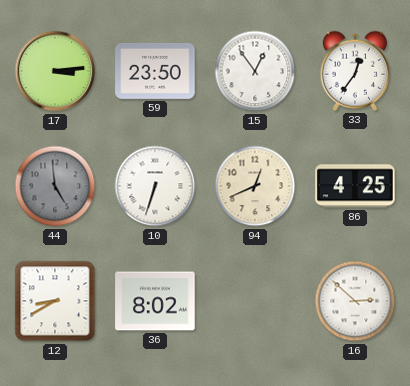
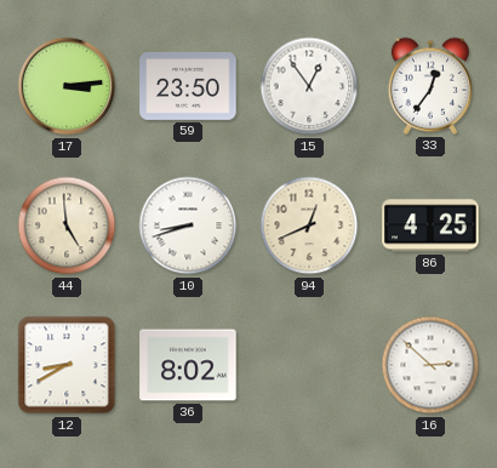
44 dial: grey -> cream (67, 226)
10: 6:33 -> 8:42 (188, 226)
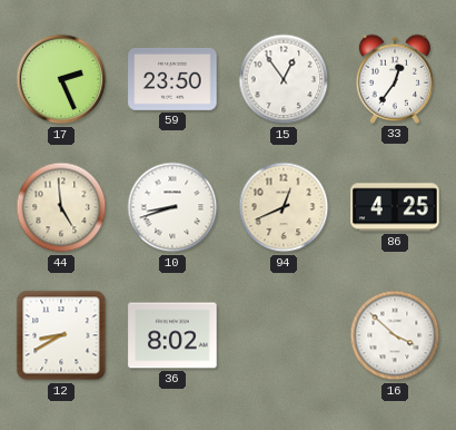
17: 3:14 -> 2:26 (61, 79)
16: 2:52 -> 3:52 (395, 335)
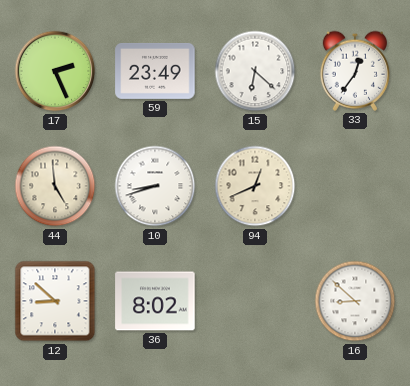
59: 23:50 -> 23:49 (155, 71)
15: 12:54 -> 6:22 (255, 71)
86: 4:25 -> none (395, 207)
12: 8:40 -> 8:52 (55, 301)
16: 3:52 -> 8:52 (355, 301)
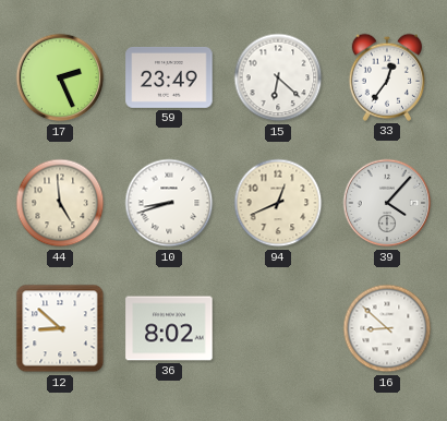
39: none -> 4:07 (387, 203)
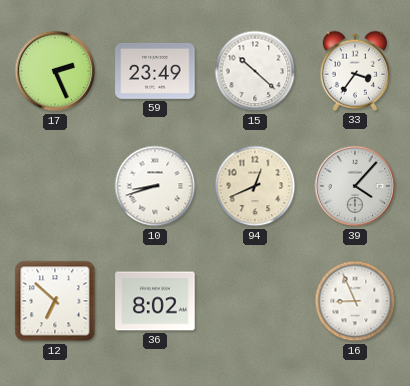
15: 6:22 -> 10:22 (255, 71)
33: 12:36 -> 3:36 (354, 71)
44: 4:59 -> none (60, 203)
12: 8:52 -> 6:52 (55, 301)
16: 8:52 -> 8:56 (355, 301)
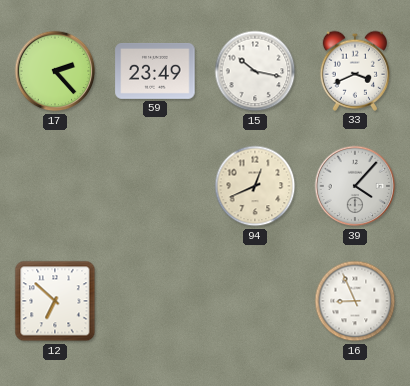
17: 2:26 -> 2:23 (55, 71)
15: 10:22 -> 10:17 (255, 71)
33: 3:36 -> 3:41 (354, 71)
10: 8:42 -> none (155, 186)
36: 8:02 -> none (155, 301)
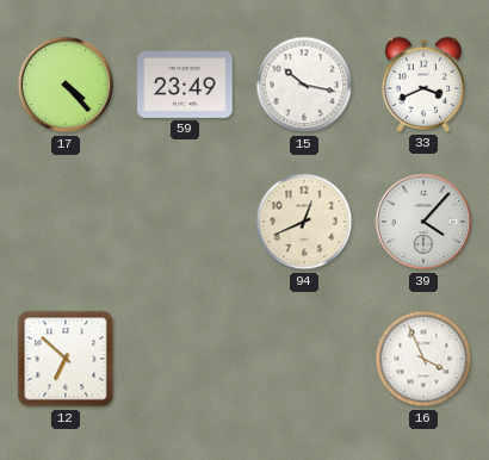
17: 2:23 -> 4:23 (66, 85)
16: 8:56 -> 3:56 (423, 359)
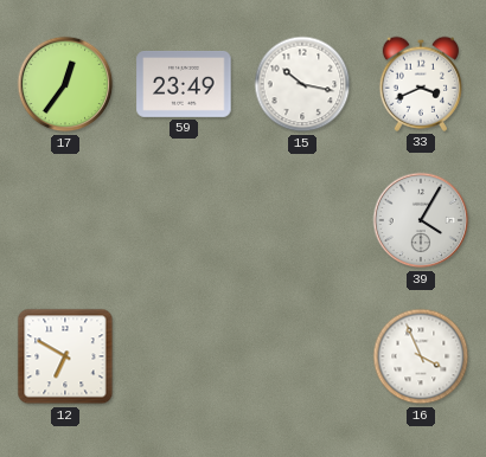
17: 4:23 -> 12:36 (65, 84)
94: 12:41 -> none (304, 222)
39: 4:07 -> 4:05 (421, 220)
12: 6:52 -> 6:50 (65, 356)
